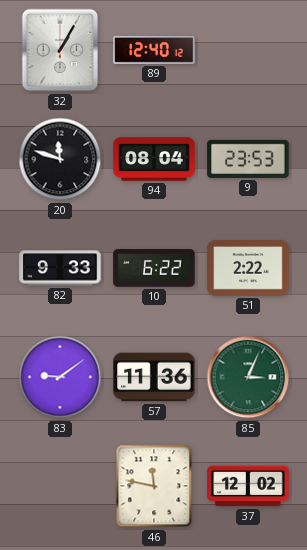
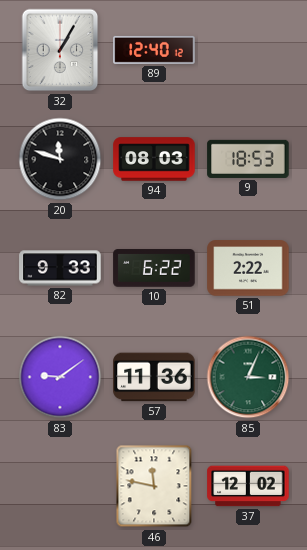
94: 08:04 -> 08:03 (154, 159)
9: 23:53 -> 18:53 (248, 159)
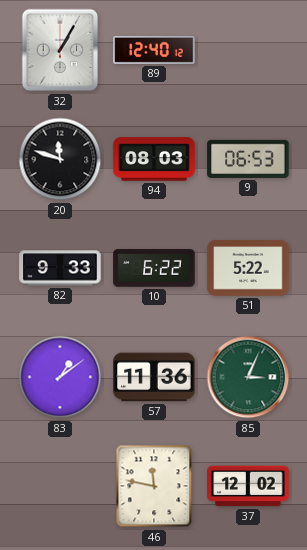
9: 18:53 -> 06:53 (248, 159)
51: 2:22 -> 5:22 (248, 268)
83: 9:09 -> 1:09 (60, 377)
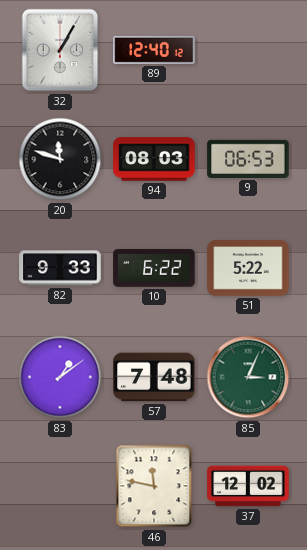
57: 11:36 -> 7:48 (154, 377)
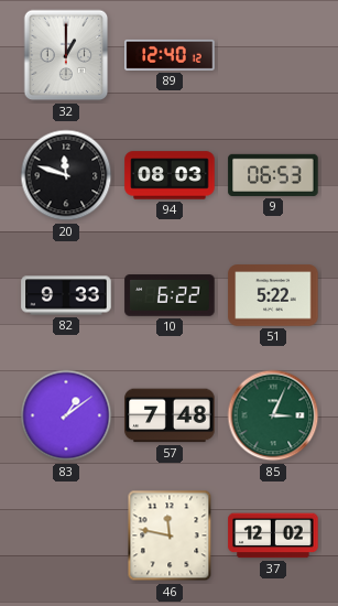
32: 1:05 -> 1:00 (66, 55)
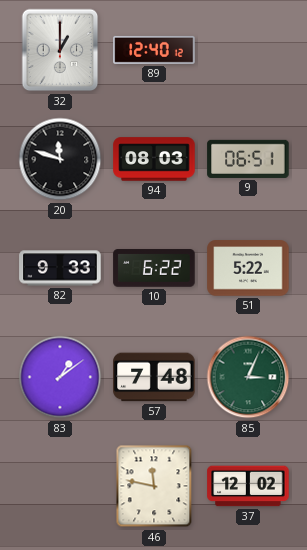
9: 06:53 -> 06:51 (248, 159)
